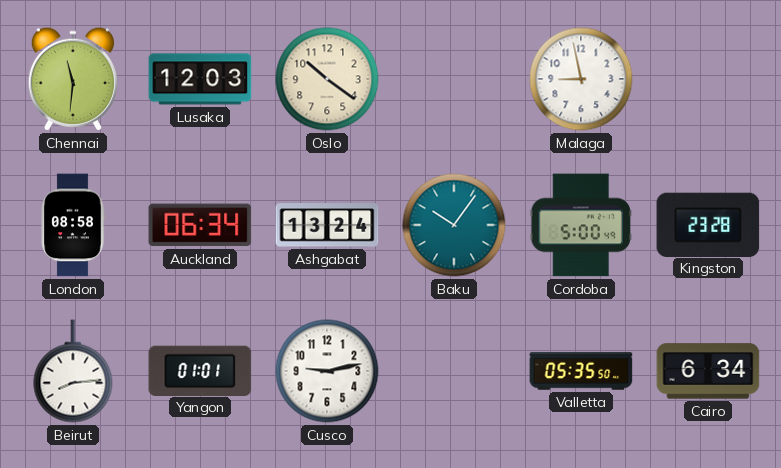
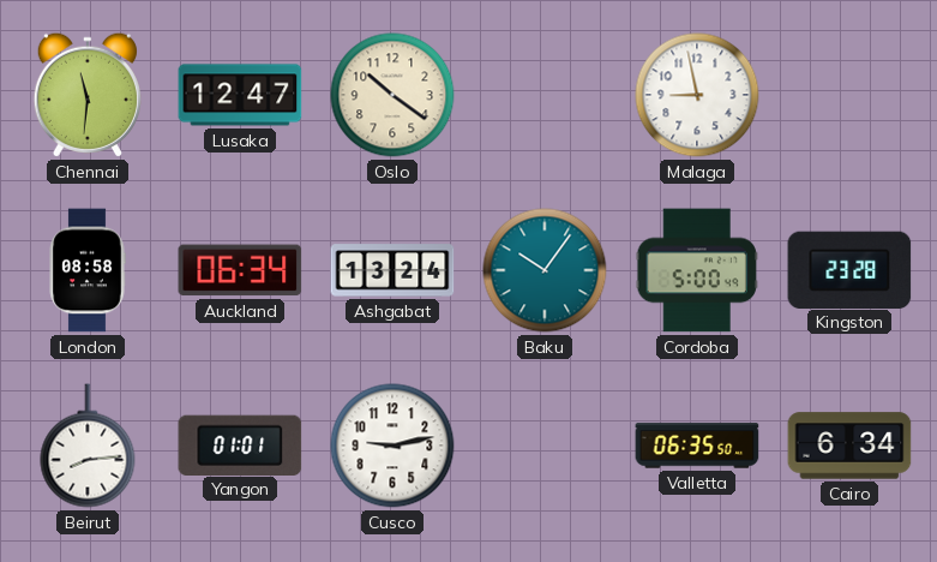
Lusaka: 12:03 -> 12:47 (240, 95)
Valletta: 05:35 -> 06:35 (697, 446)
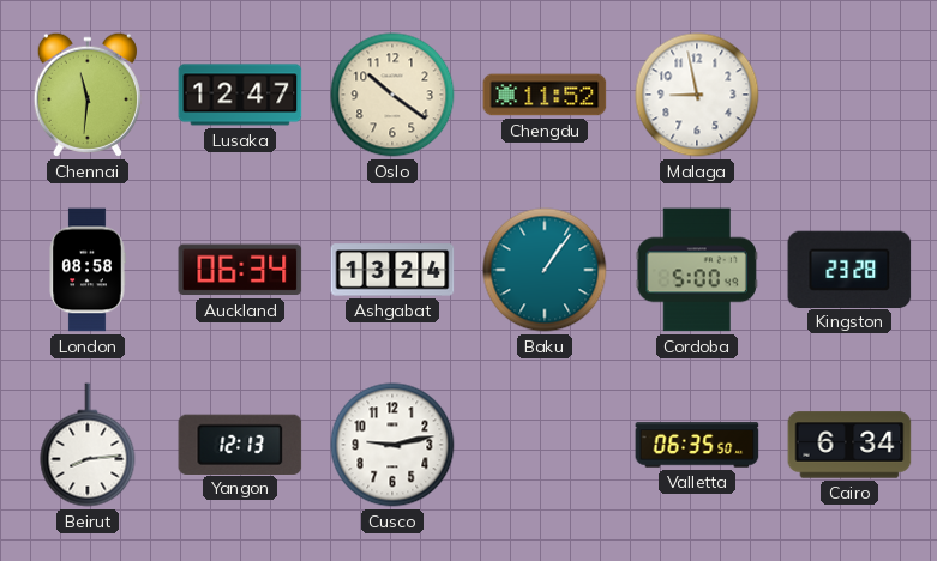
Chengdu: none -> 11:52 (545, 95)
Baku: 10:06 -> 1:06 (545, 270)
Yangon: 01:01 -> 12:13 (240, 444)
